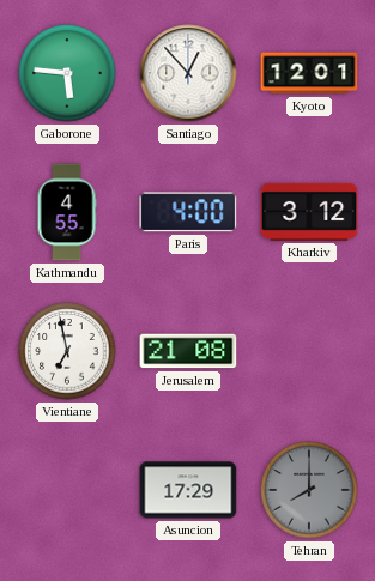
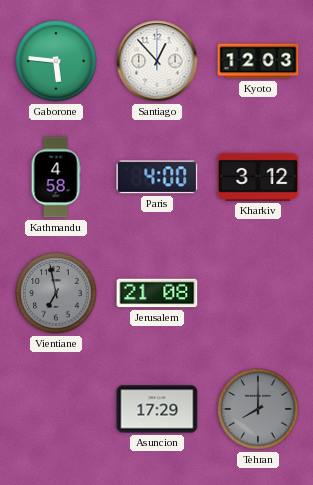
Kyoto: 12:01 -> 12:03 (258, 61)
Kathmandu: 4:55 -> 4:58 (56, 177)
Vientiane dial: white -> grey (56, 293)
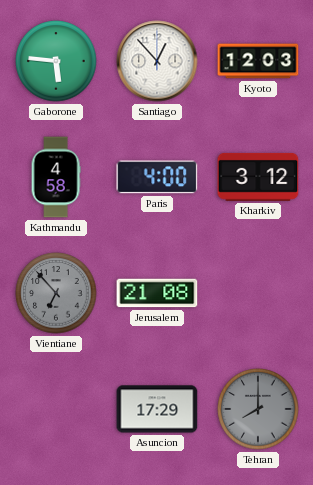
Vientiane: 6:58 -> 6:53 (56, 293)
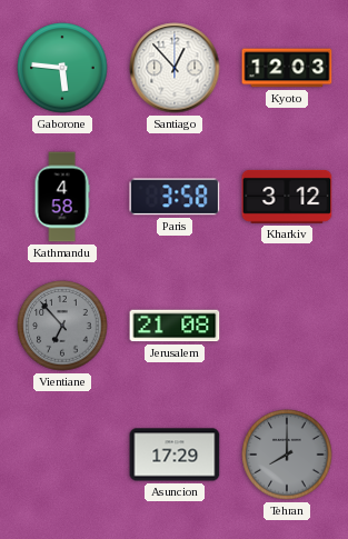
Paris: 4:00 -> 3:58 (175, 197)
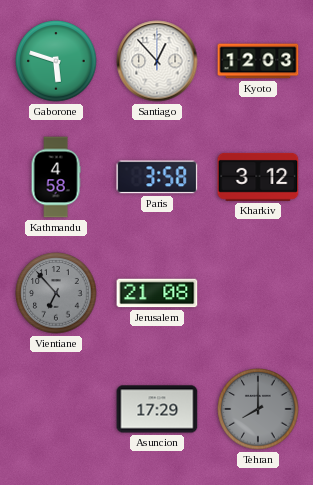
Gaborone: 5:46 -> 5:48 (56, 61)
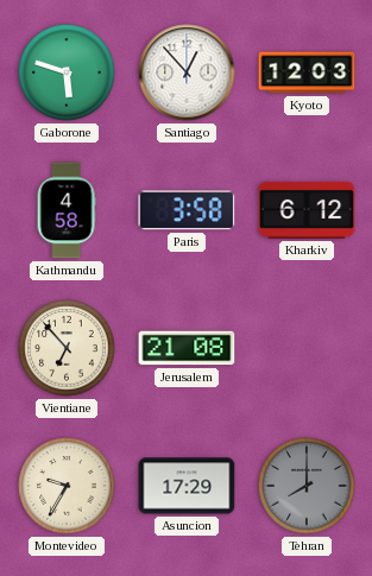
Kharkiv: 3:12 -> 6:12 (307, 210)
Vientiane dial: grey -> cream (67, 348)
Montevideo: none -> 9:35 (67, 486)
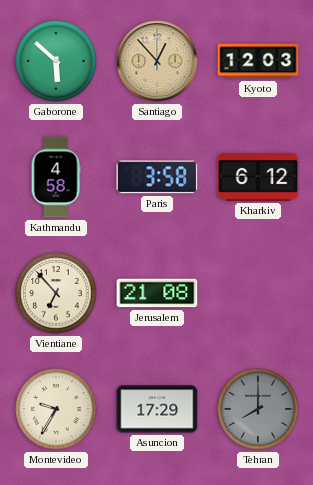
Gaborone: 5:48 -> 5:52 (56, 61)
Santiago dial: white -> champagne (157, 61)
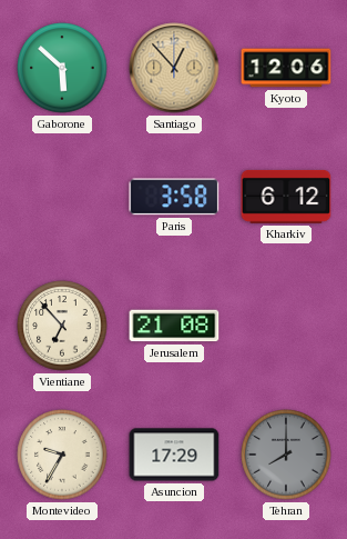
Kyoto: 12:03 -> 12:06 (286, 68)
Kathmandu: 4:58 -> none (56, 177)
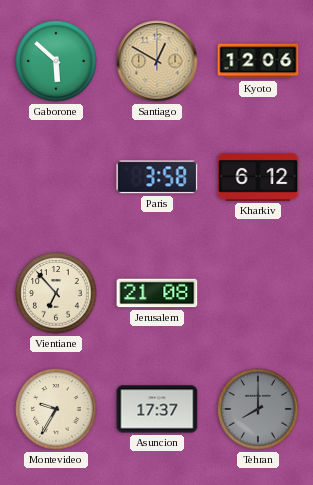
Santiago: 12:53 -> 12:50 (157, 61)
Asuncion: 17:29 -> 17:37 (157, 409)
